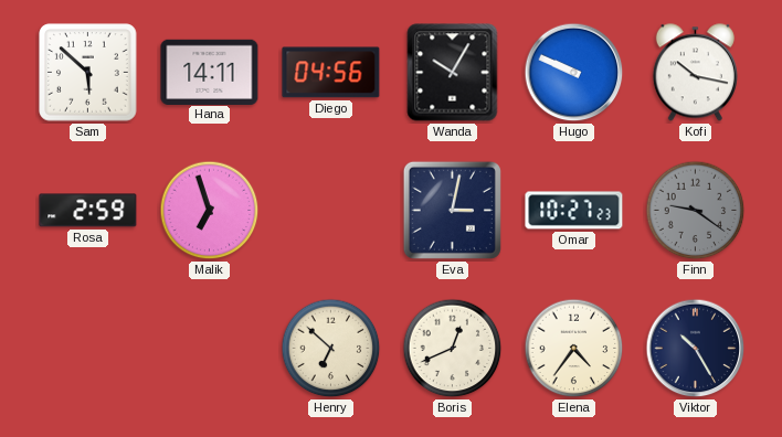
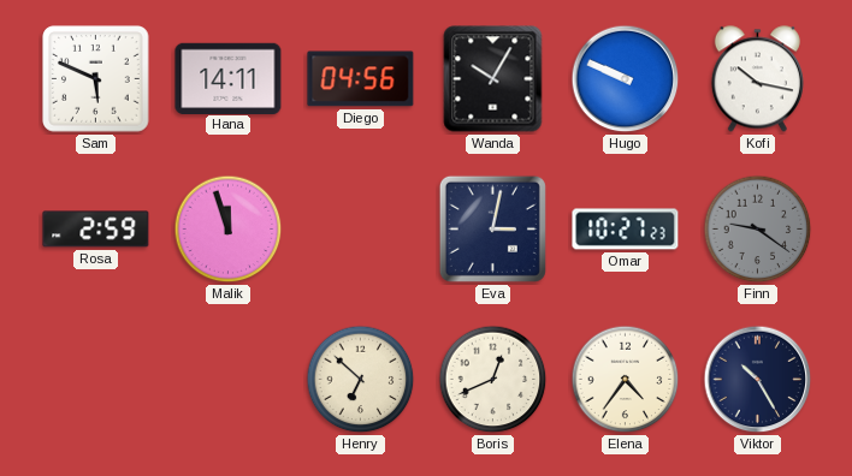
Sam: 5:52 -> 5:49 (96, 79)
Malik: 6:57 -> 11:57 (229, 230)
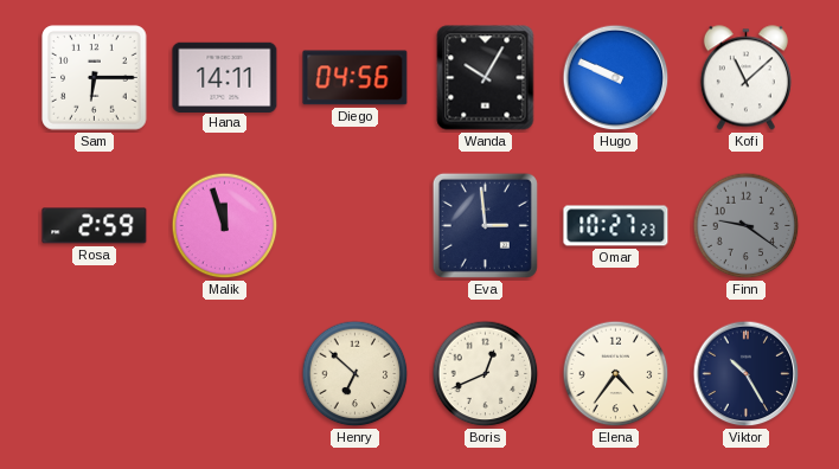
Sam: 5:49 -> 6:15 (95, 78)
Kofi: 10:17 -> 11:08 (745, 78)
Eva: 3:02 -> 2:59 (485, 225)
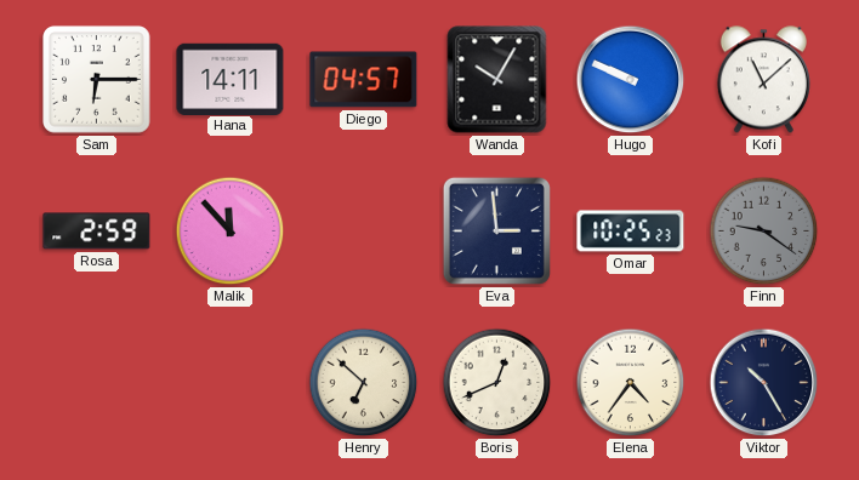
Diego: 04:56 -> 04:57 (364, 80)
Malik: 11:57 -> 11:53 (231, 232)
Omar: 10:27 -> 10:25 (631, 232)
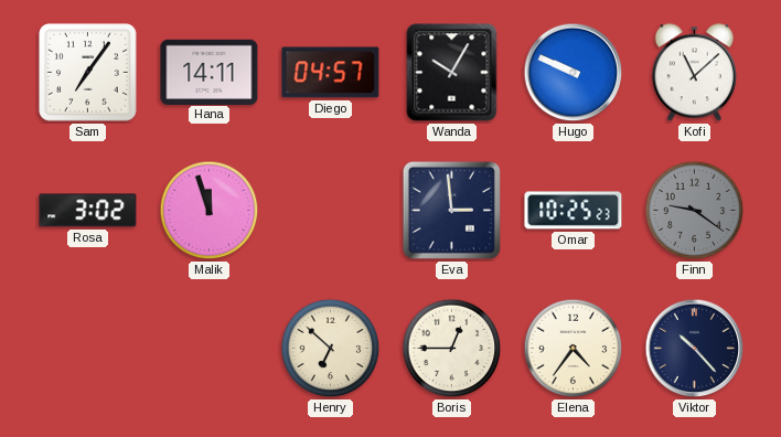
Sam: 6:15 -> 7:06 (88, 73)
Rosa: 2:59 -> 3:02 (88, 211)
Malik: 11:53 -> 11:57 (210, 211)
Boris: 12:41 -> 12:45 (452, 349)
Viktor: 10:25 -> 10:23 (695, 349)
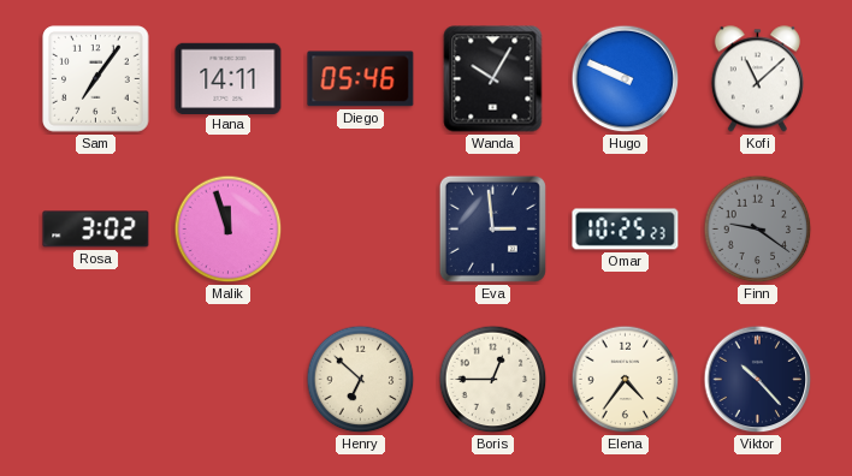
Diego: 04:57 -> 05:46 (361, 79)
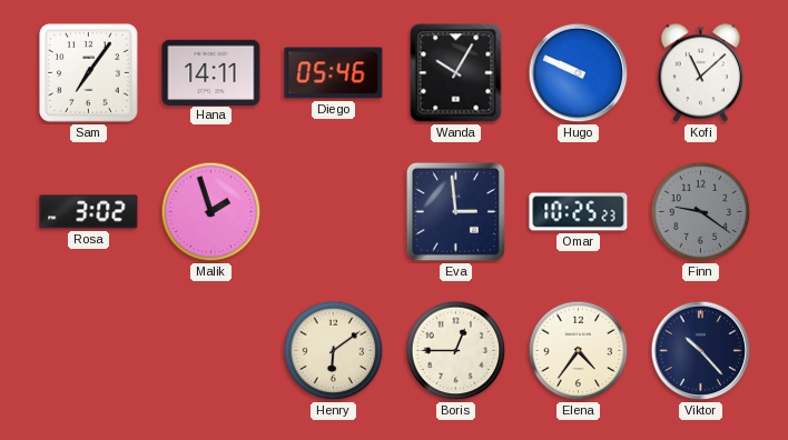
Malik: 11:57 -> 1:57 (211, 212)
Henry: 6:52 -> 6:09 (334, 351)
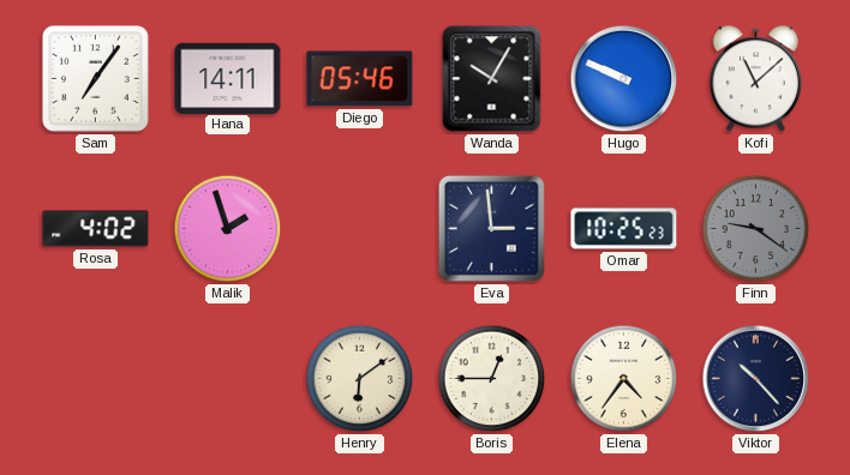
Rosa: 3:02 -> 4:02 (96, 229)
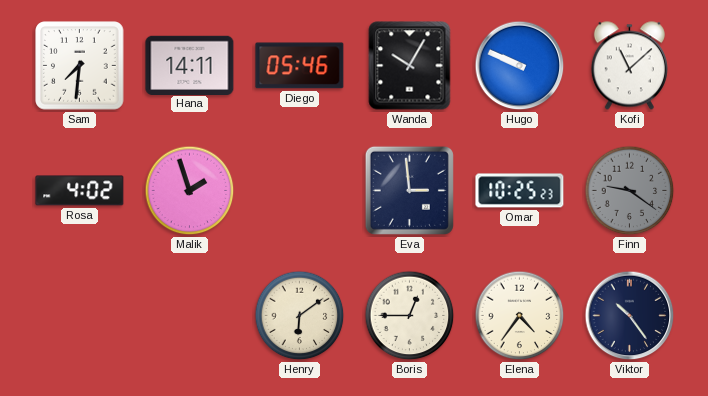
Sam: 7:06 -> 7:31 (80, 66)
Viktor: 10:23 -> 10:24 (630, 316)
